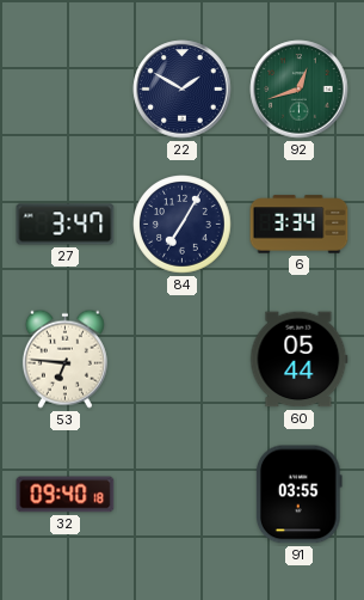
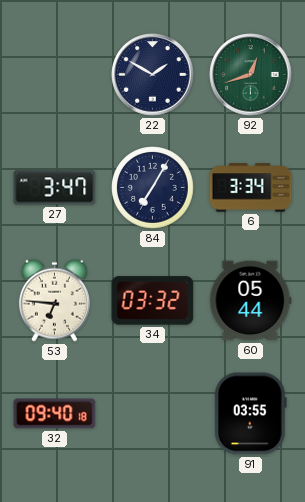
34: none -> 03:32 (153, 301)
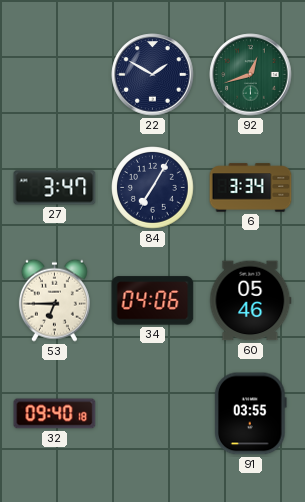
53: 6:46 -> 6:45 (54, 300)
34: 03:32 -> 04:06 (153, 301)
60: 05:44 -> 05:46 (251, 301)
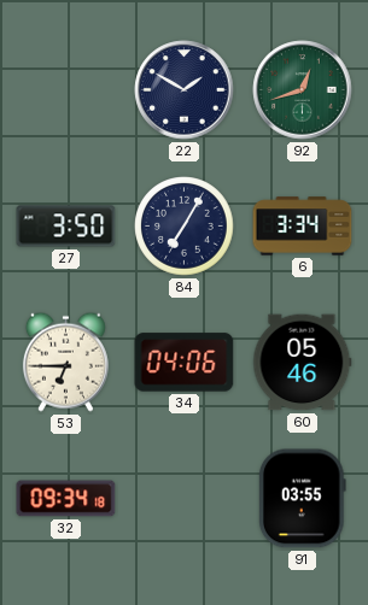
27: 3:47 -> 3:50 (66, 227)
32: 09:40 -> 09:34 (66, 499)
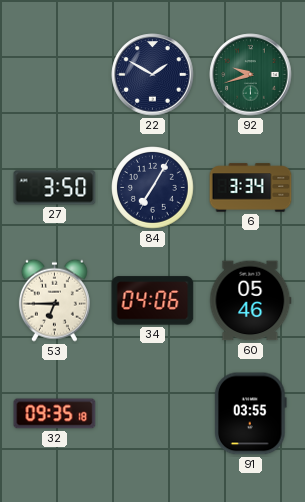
92: 12:42 -> 9:42 (251, 75)
32: 09:34 -> 09:35 (55, 414)
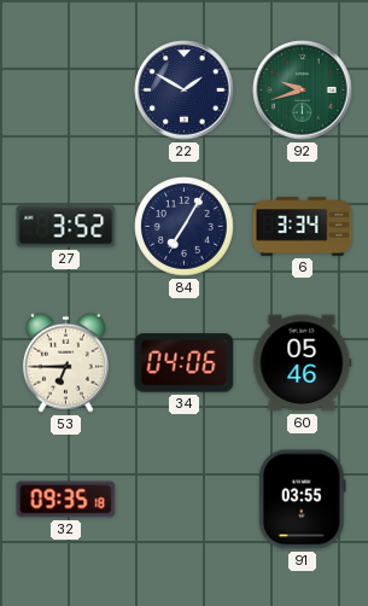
27: 3:50 -> 3:52 (66, 227)
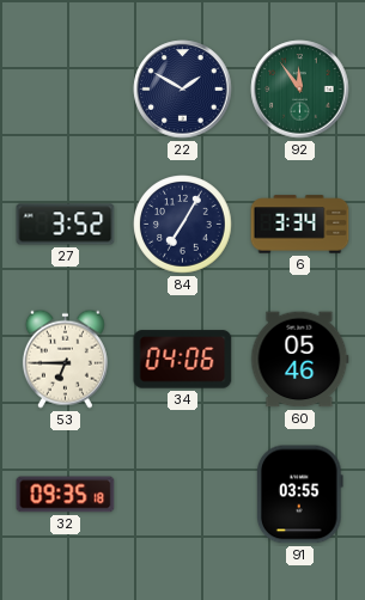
92: 9:42 -> 11:54 (300, 90)
